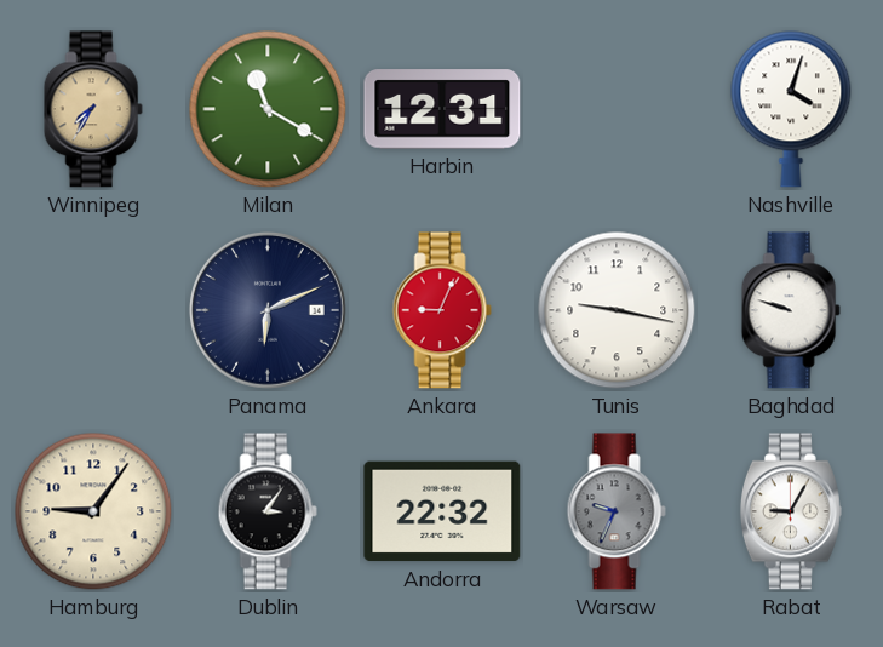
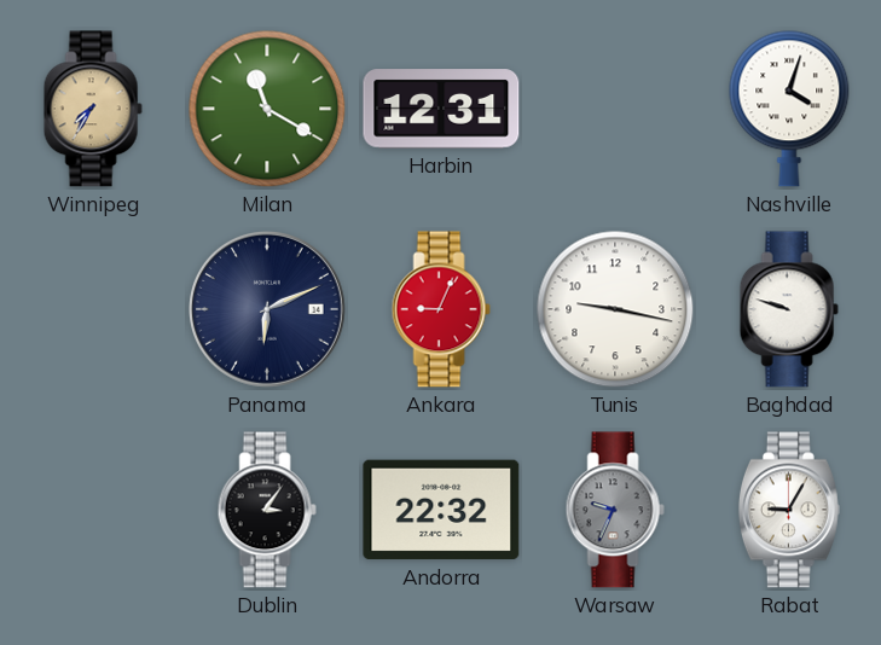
Hamburg: 9:06 -> none (93, 511)
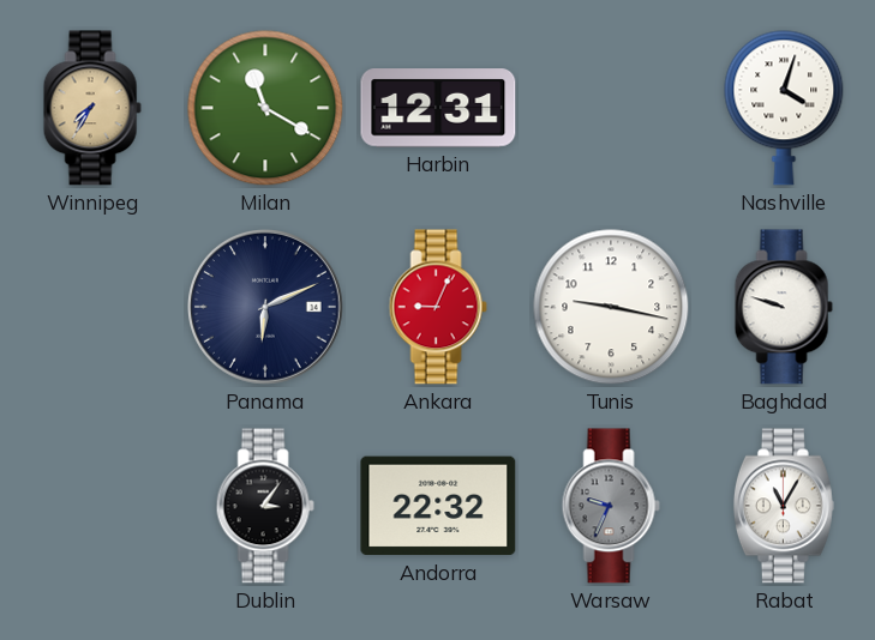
Rabat: 9:05 -> 11:05 (784, 506)
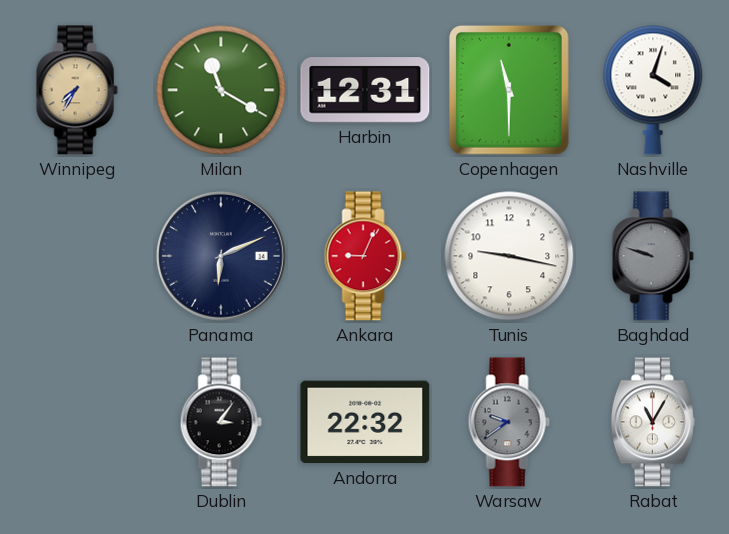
Copenhagen: none -> 11:30 (509, 90)
Baghdad dial: white -> grey (653, 256)
Warsaw: 9:34 -> 9:39 (509, 422)
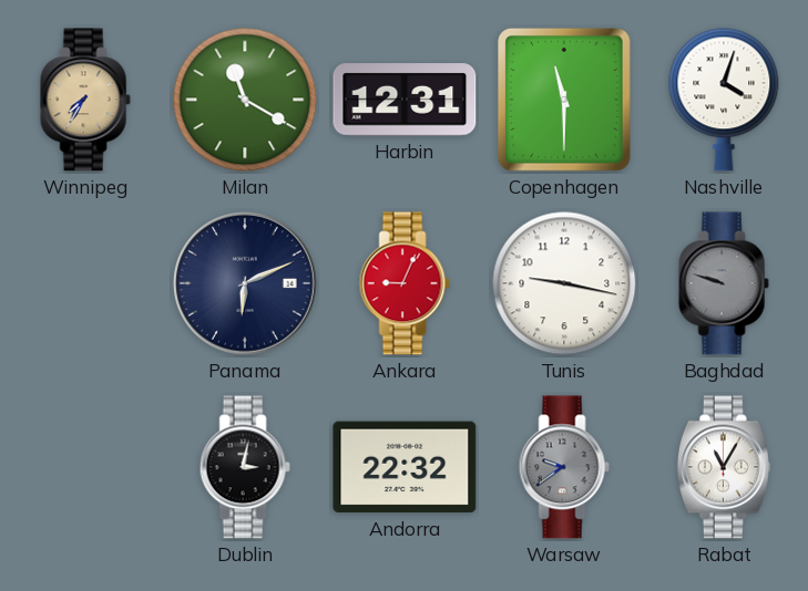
Dublin: 3:06 -> 3:02 (245, 467)
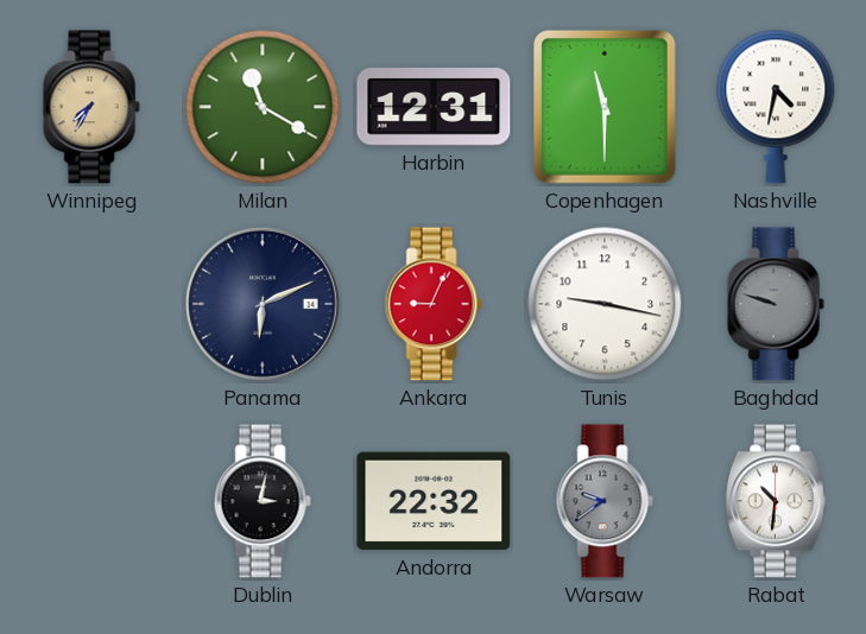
Nashville: 4:03 -> 4:32 (776, 107)
Rabat: 11:05 -> 10:31 (776, 501)
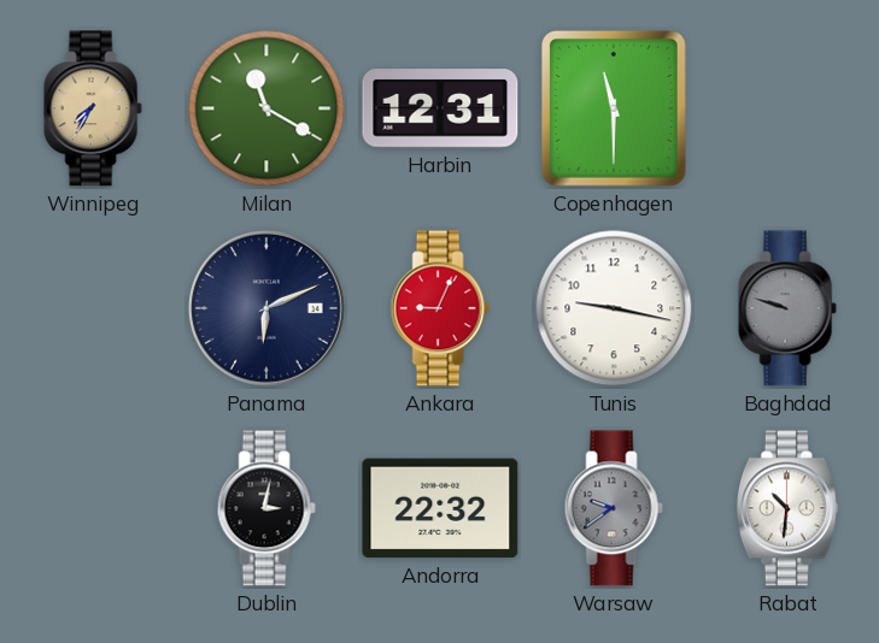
Nashville: 4:32 -> none (776, 107)
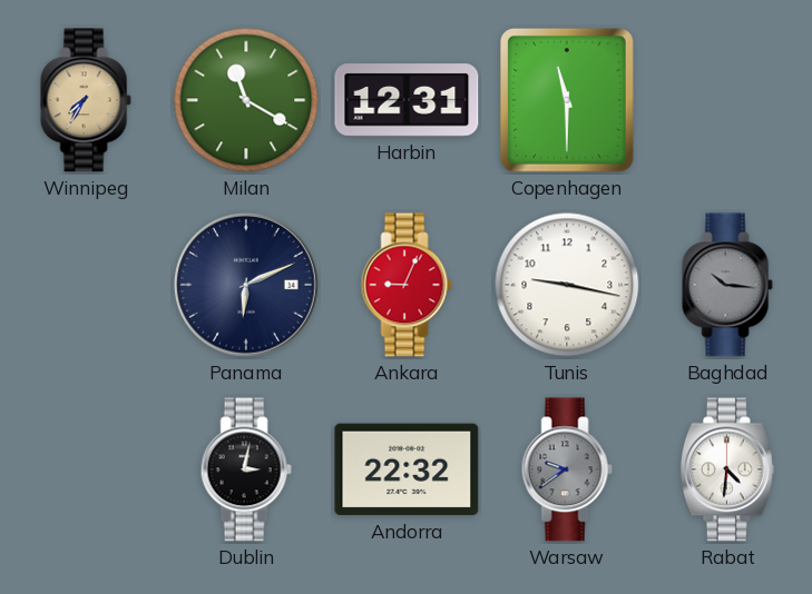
Baghdad: 9:48 -> 10:16 (727, 285)
Rabat: 10:31 -> 4:31 (727, 469)
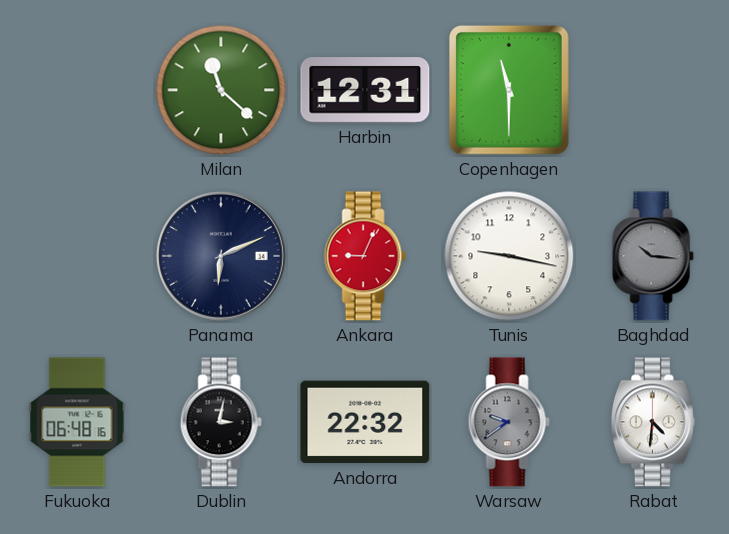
Winnipeg: 7:35 -> none (86, 100)
Milan: 11:20 -> 11:22 (221, 90)
Fukuoka: none -> 06:48 (77, 422)
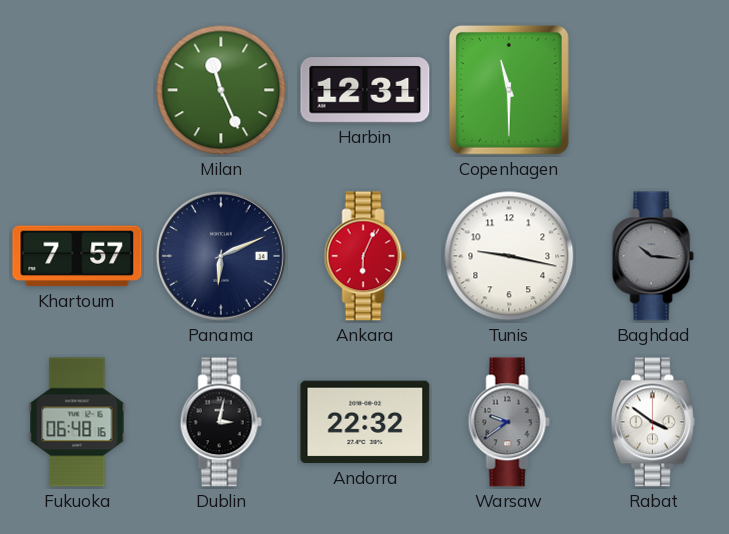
Milan: 11:22 -> 11:26 (221, 90)
Khartoum: none -> 7:57 (77, 256)
Ankara: 9:04 -> 6:04 (365, 256)
Rabat: 4:31 -> 3:51 (653, 422)
